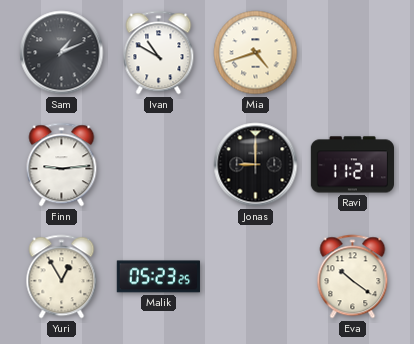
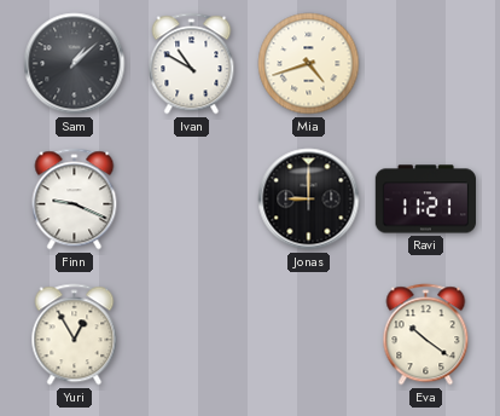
Sam: 1:11 -> 1:08 (75, 64)
Finn: 9:14 -> 9:19 (75, 200)
Malik: 05:23 -> none (158, 277)
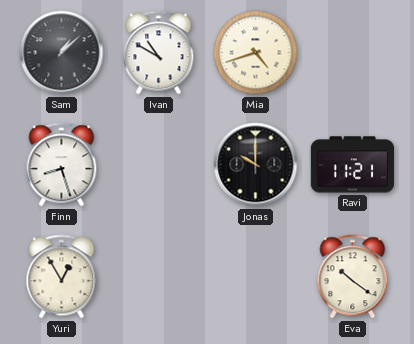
Finn: 9:19 -> 8:27 (62, 165)
Jonas: 9:00 -> 10:00 (256, 165)
